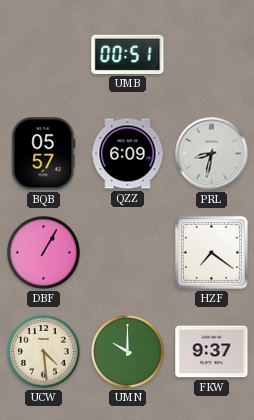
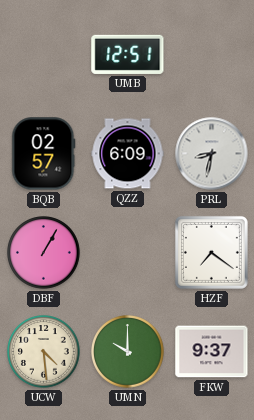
UMB: 00:51 -> 12:51 (128, 54)
BQB: 05:57 -> 02:57 (44, 154)
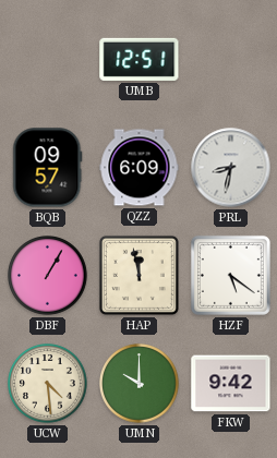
BQB: 02:57 -> 09:57 (48, 168)
HAP: none -> 11:58 (138, 275)
HZF: 7:21 -> 5:21 (230, 275)
FKW: 9:37 -> 9:42 (231, 384)
